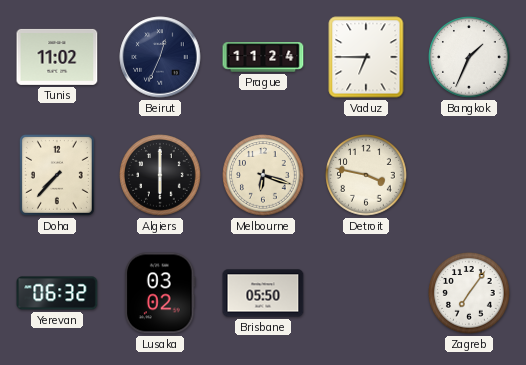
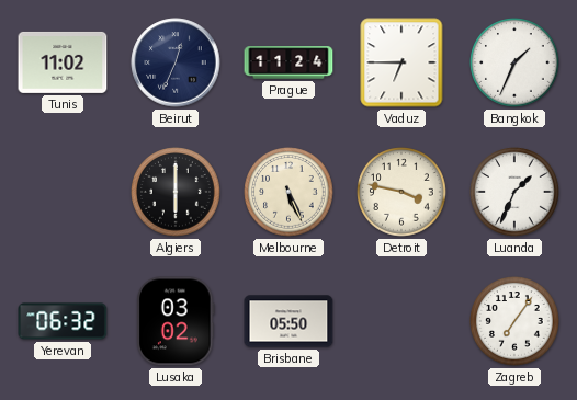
Doha: 7:37 -> none (57, 175)
Melbourne: 6:18 -> 5:26 (288, 192)
Luanda: none -> 1:34 (514, 192)
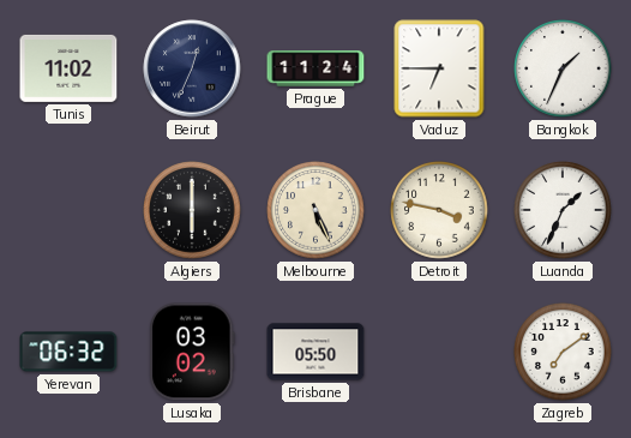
Zagreb: 7:06 -> 7:09 (563, 352)
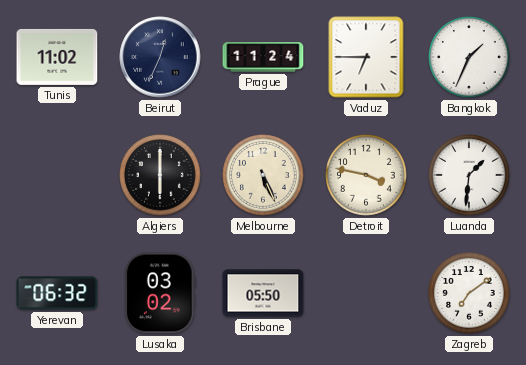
Luanda: 1:34 -> 1:31 (469, 175)
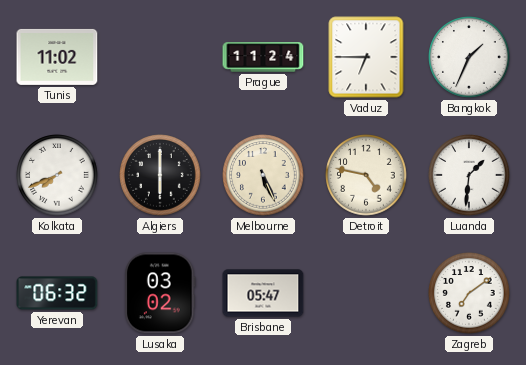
Beirut: 12:34 -> none (160, 57)
Kolkata: none -> 7:41 (57, 175)
Detroit: 3:47 -> 4:47 (366, 175)
Brisbane: 05:50 -> 05:47 (263, 293)
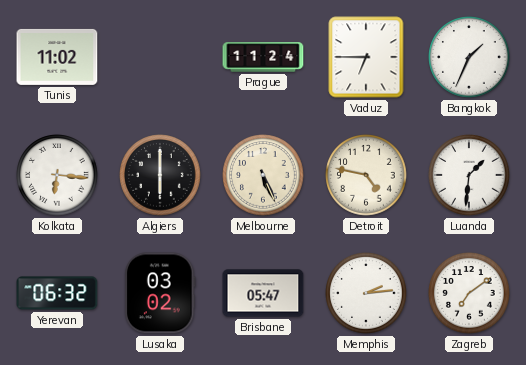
Kolkata: 7:41 -> 6:16 (57, 175)
Memphis: none -> 2:14 (366, 293)
